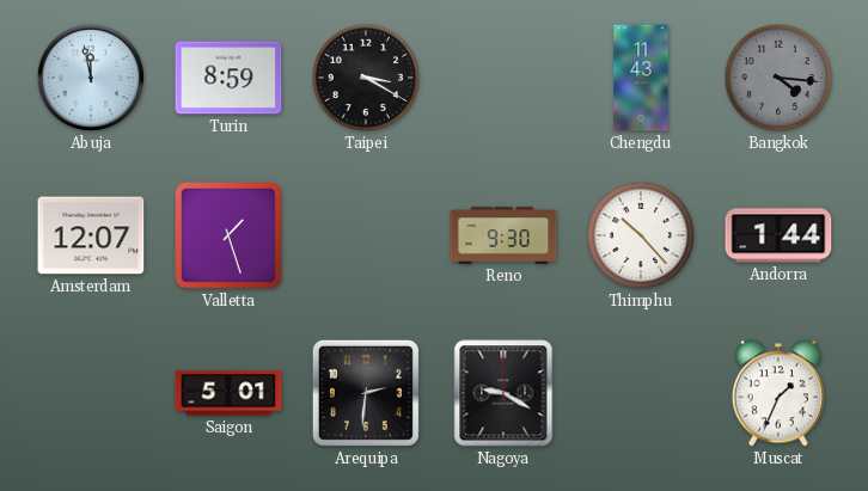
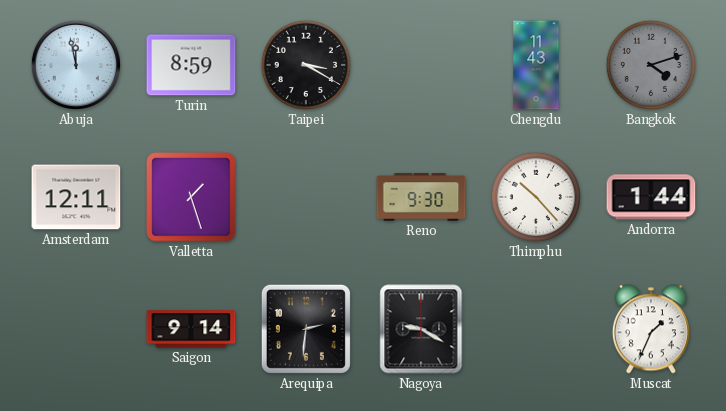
Bangkok: 4:16 -> 4:12 (651, 65)
Amsterdam: 12:07 -> 12:11 (76, 197)
Saigon: 5:01 -> 9:14 (191, 329)
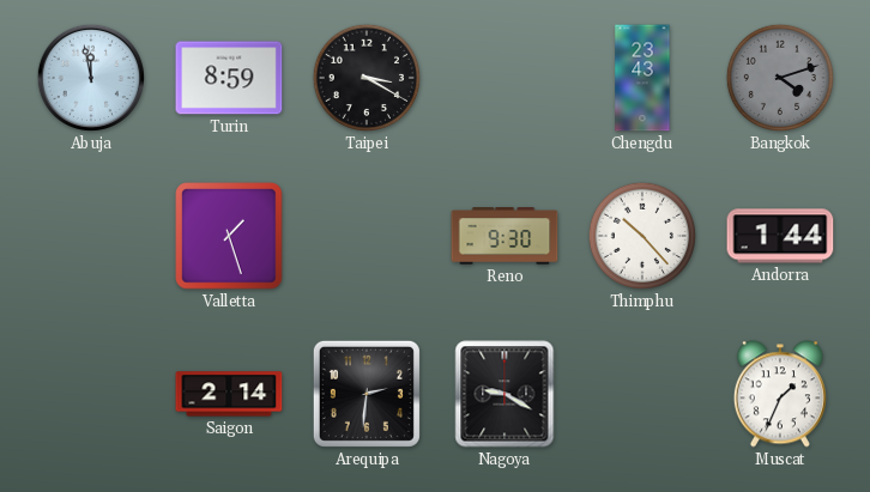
Chengdu: 11:43 -> 23:43 (642, 78)
Amsterdam: 12:11 -> none (76, 197)
Saigon: 9:14 -> 2:14 (229, 394)
